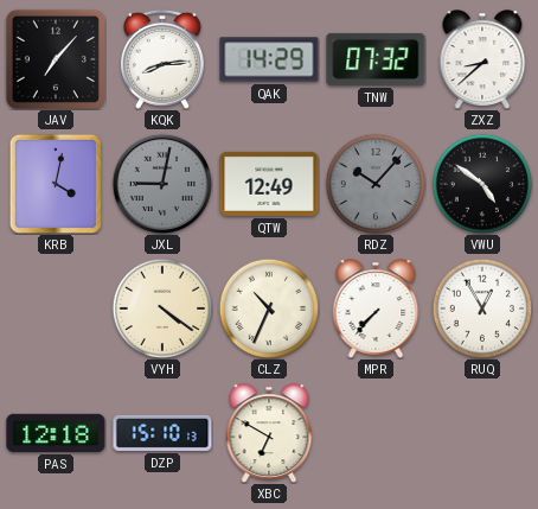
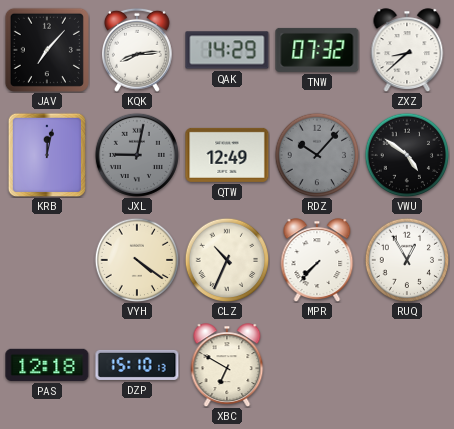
KRB: 4:02 -> 12:02 (47, 154)
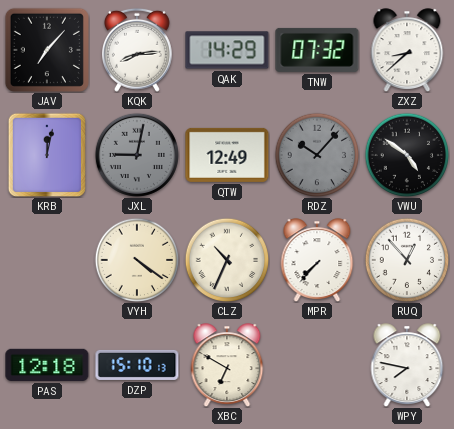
RUQ: 12:55 -> 12:53 (407, 260)
WPY: none -> 7:47 (407, 365)
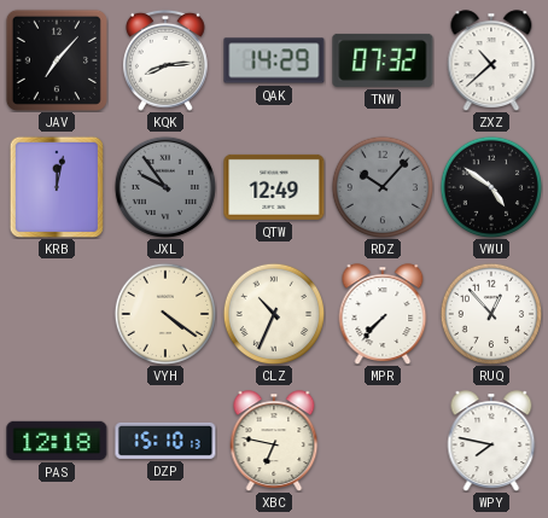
ZXZ: 8:38 -> 10:38 (491, 60)
JXL: 9:02 -> 9:54 (165, 187)
XBC: 6:50 -> 6:47 (274, 441)
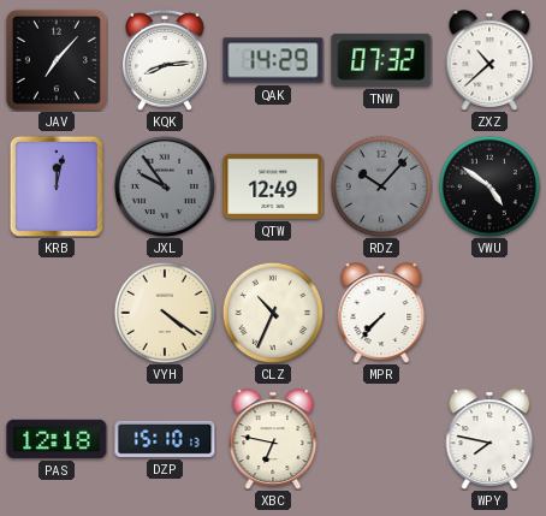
RUQ: 12:53 -> none (491, 314)
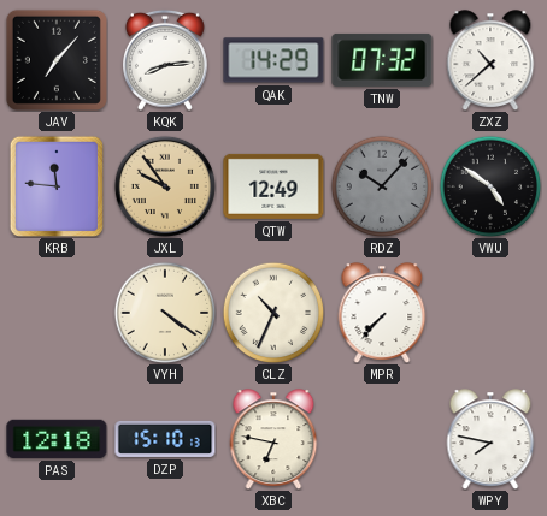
KRB: 12:02 -> 11:46 (57, 185)
JXL dial: grey -> champagne (165, 186)
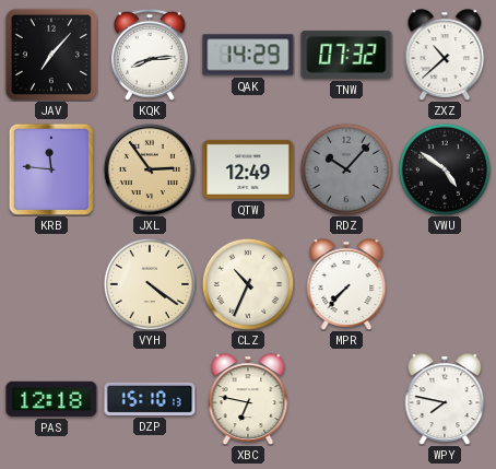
JXL: 9:54 -> 2:54 (150, 169)
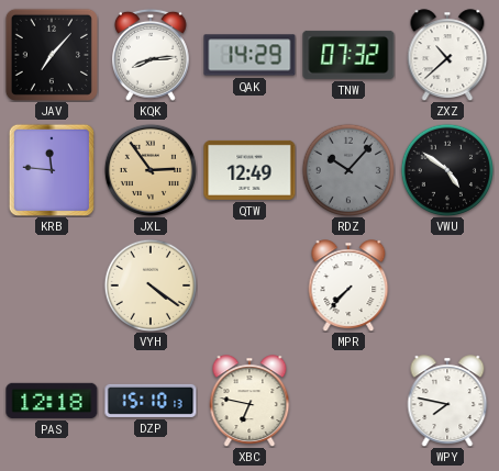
CLZ: 10:34 -> none (248, 284)
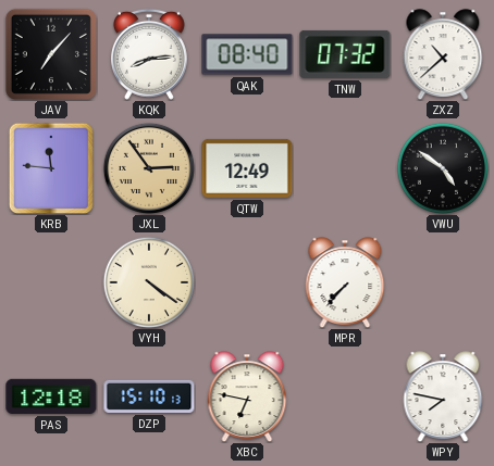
QAK: 14:29 -> 08:40 (247, 54)
RDZ: 10:07 -> none (348, 170)
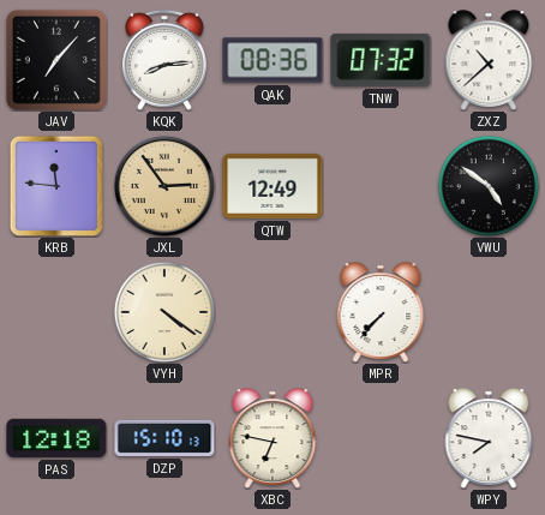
QAK: 08:40 -> 08:36 (272, 60)
